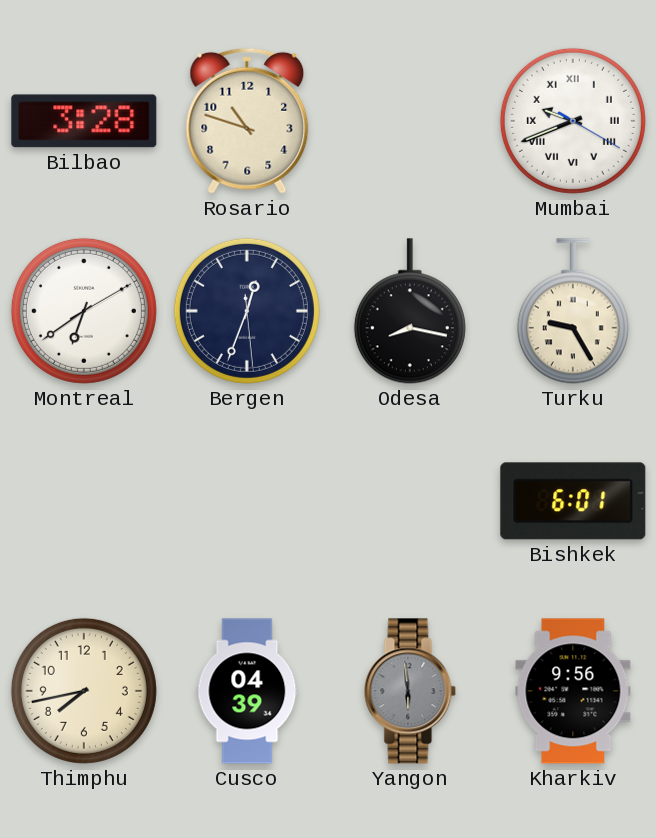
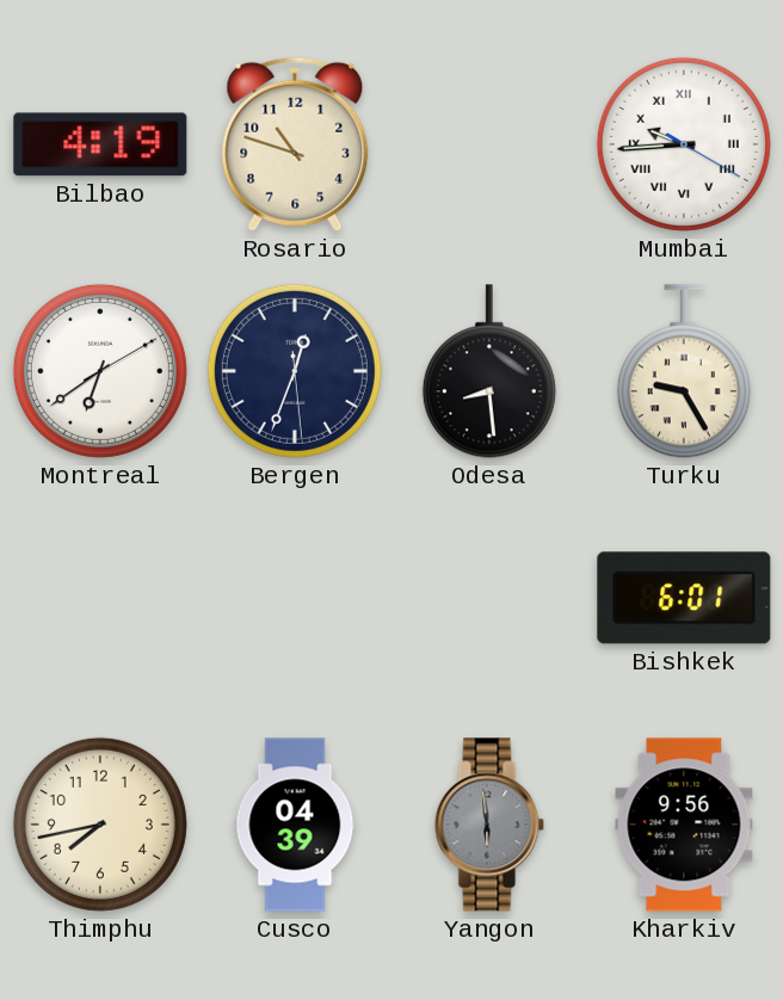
Bilbao: 3:28 -> 4:19 (100, 144)
Mumbai: 9:41 -> 9:44 (684, 144)
Odesa: 8:17 -> 8:29 (489, 371)
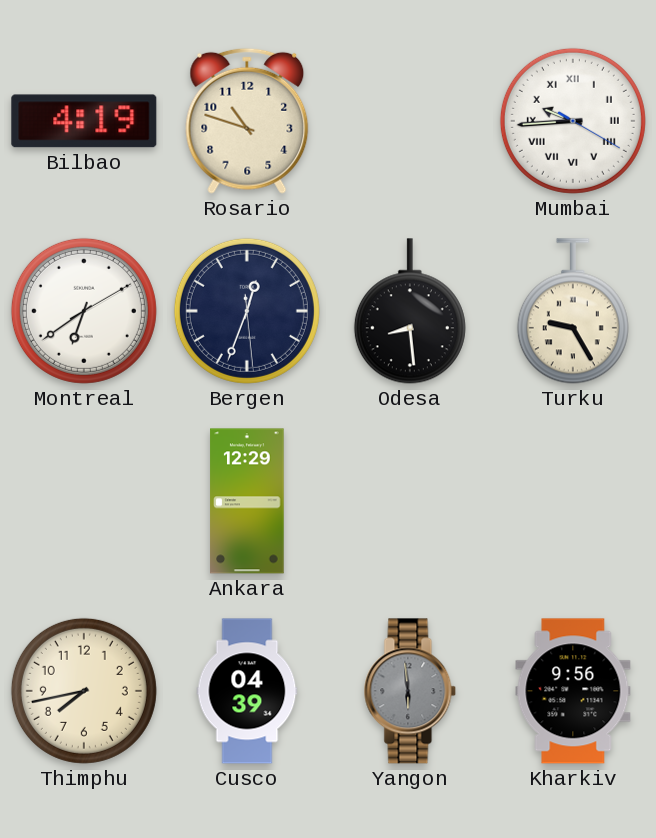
Ankara: none -> 12:29 (247, 501)
Bishkek: 6:01 -> none (684, 598)
